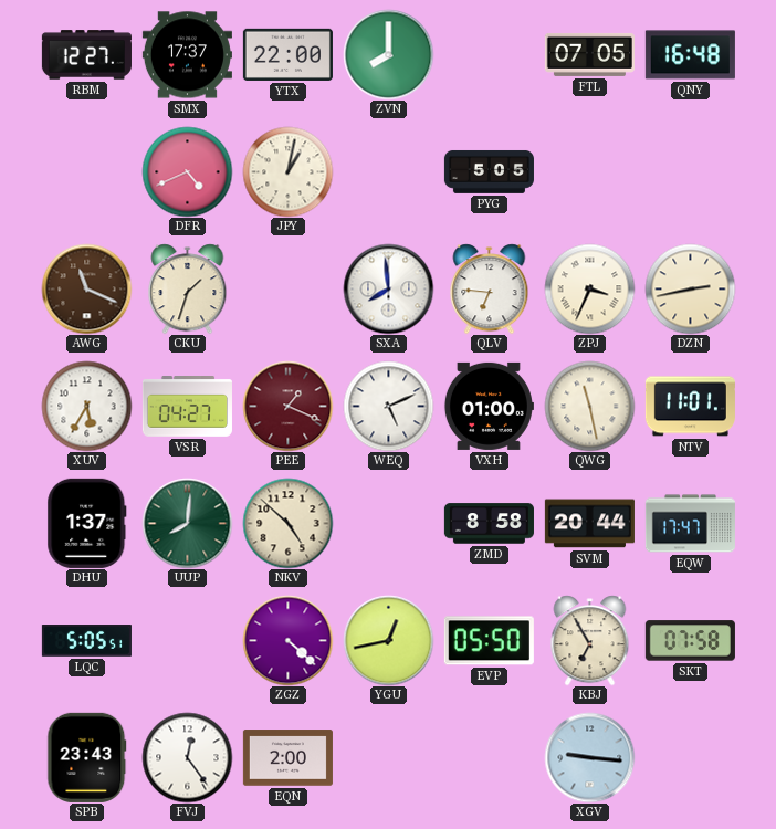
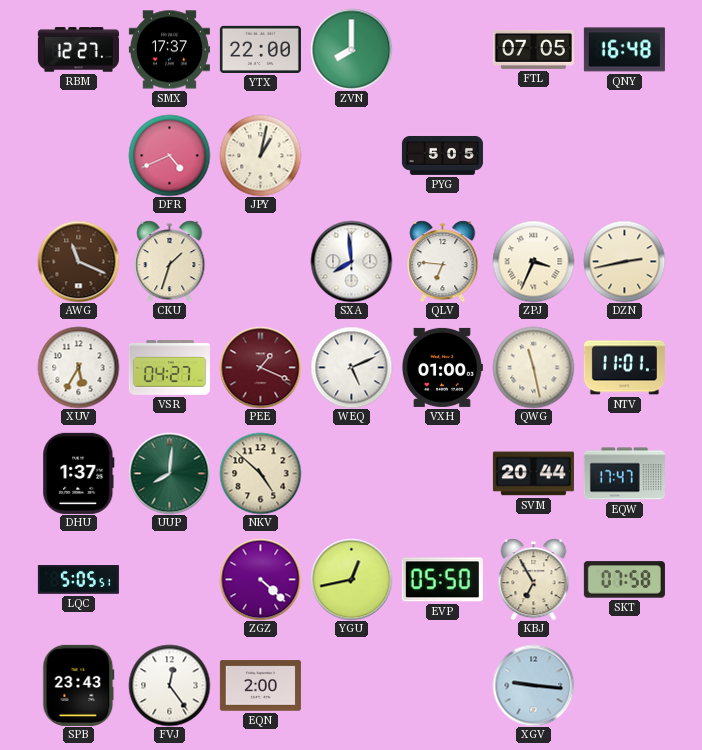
ZMD: 8:58 -> none (489, 524)
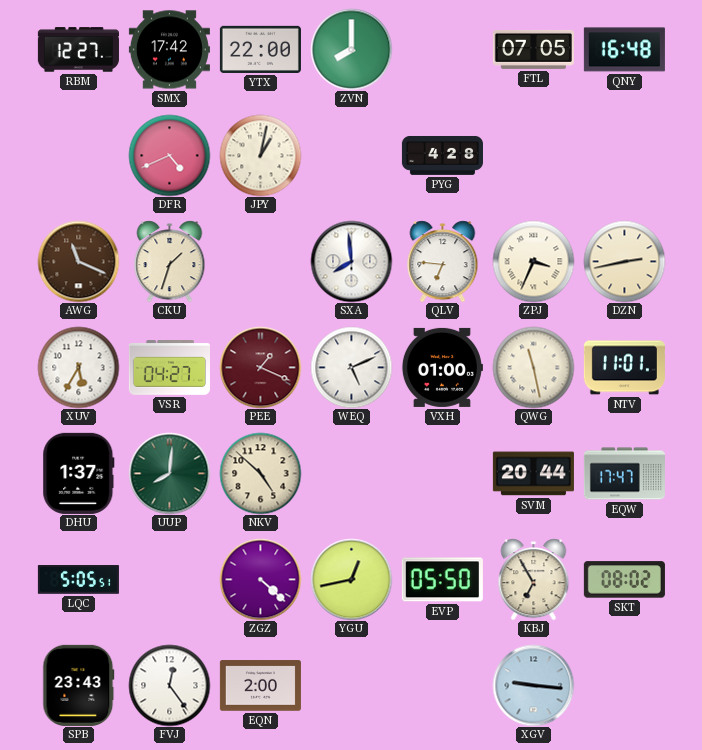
SMX: 17:37 -> 17:42 (169, 50)
PYG: 5:05 -> 4:28 (442, 155)
SKT: 07:58 -> 08:02 (624, 580)
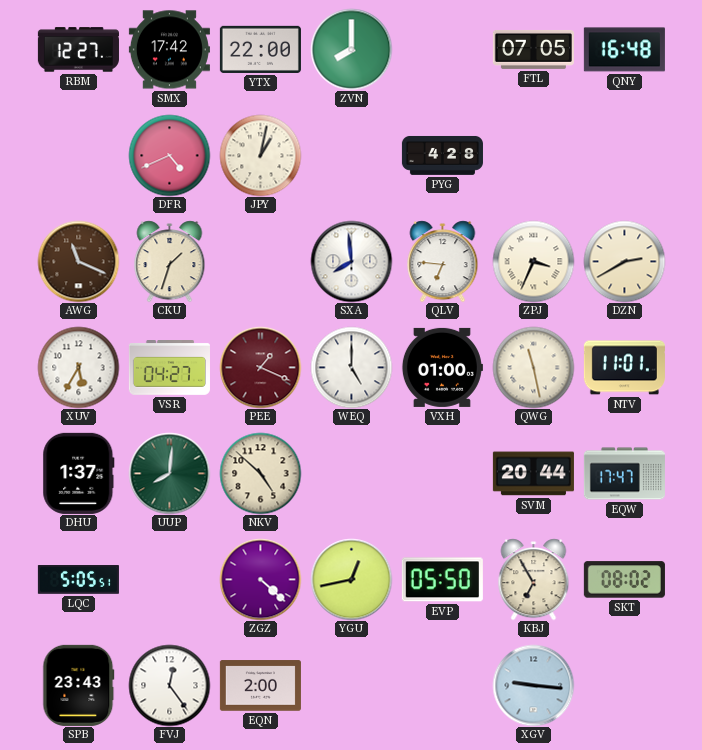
DZN: 2:43 -> 2:40 (624, 261)
WEQ: 5:11 -> 5:00 (351, 367)
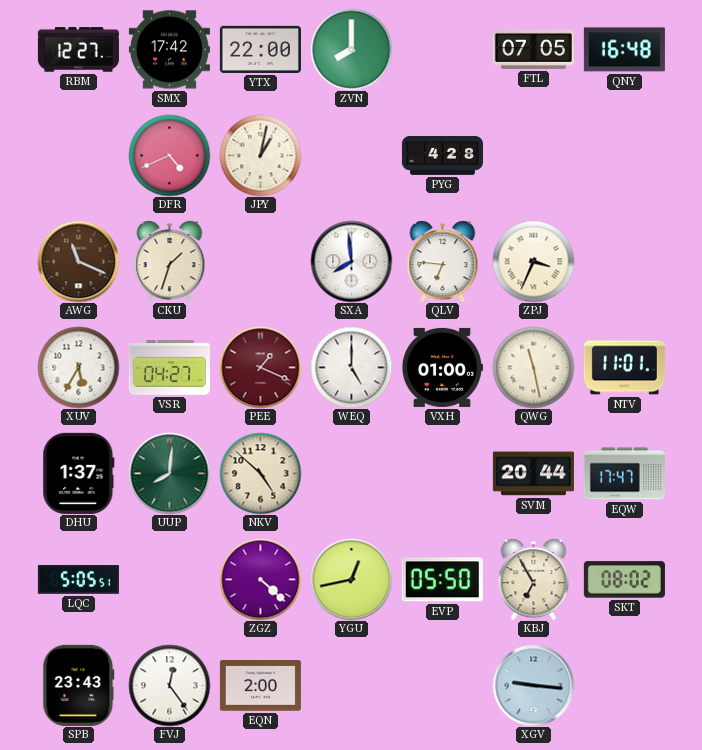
DZN: 2:40 -> none (624, 261)
